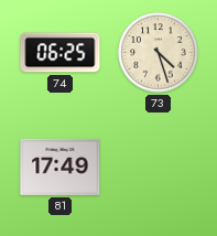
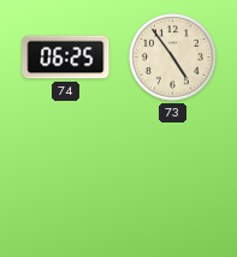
73: 4:27 -> 4:54 (173, 58)
81: 17:49 -> none (61, 167)
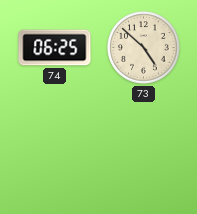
73: 4:54 -> 4:52 (144, 48)
